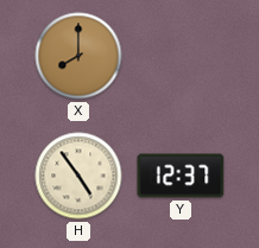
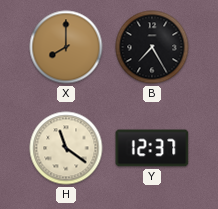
B: none -> 7:25 (152, 47)
H: 4:54 -> 11:21 (66, 148)
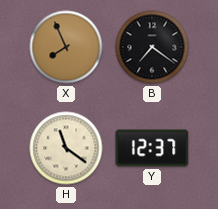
X: 8:00 -> 7:56 (66, 47)
B: 7:25 -> 7:21 (152, 47)
